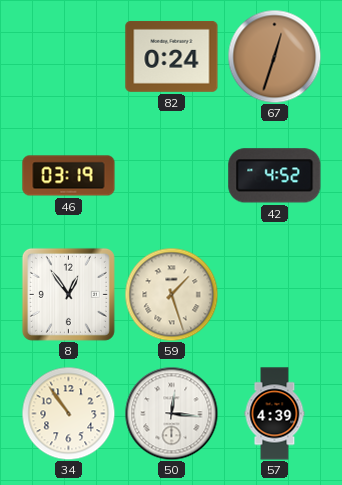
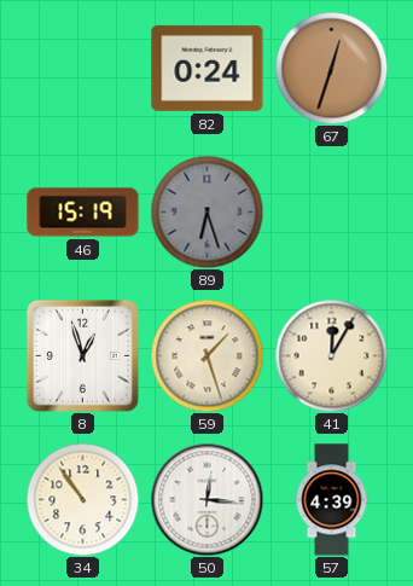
46: 03:19 -> 15:19 (83, 213)
89: none -> 6:27 (206, 211)
42: 4:52 -> none (275, 176)
8: 12:54 -> 12:57 (82, 355)
41: none -> 12:05 (331, 355)
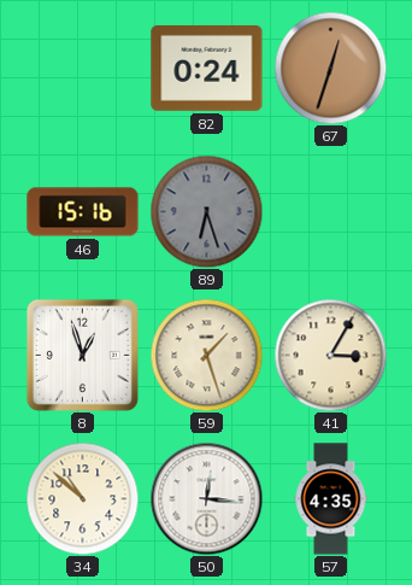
46: 15:19 -> 15:16 (83, 212)
41: 12:05 -> 3:05 (330, 355)
34: 10:54 -> 10:52 (82, 498)
57: 4:39 -> 4:35 (331, 499)
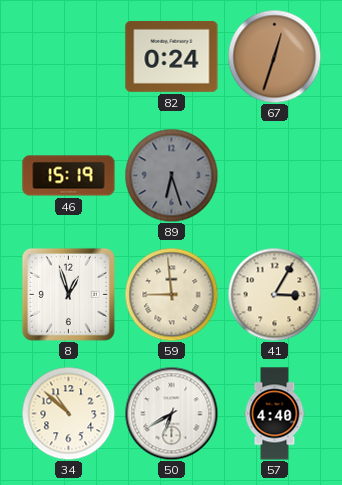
46: 15:16 -> 15:19 (69, 176)
59: 1:27 -> 8:59 (171, 294)
50: 12:16 -> 6:40 (171, 413)
57: 4:35 -> 4:40 (275, 414)
